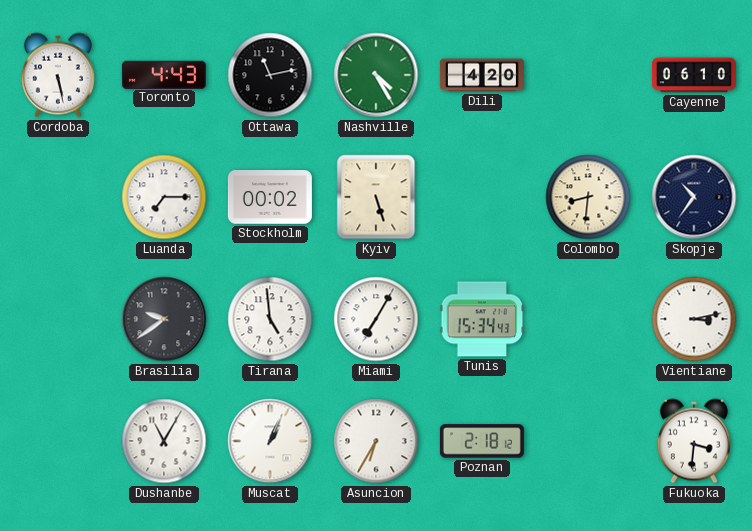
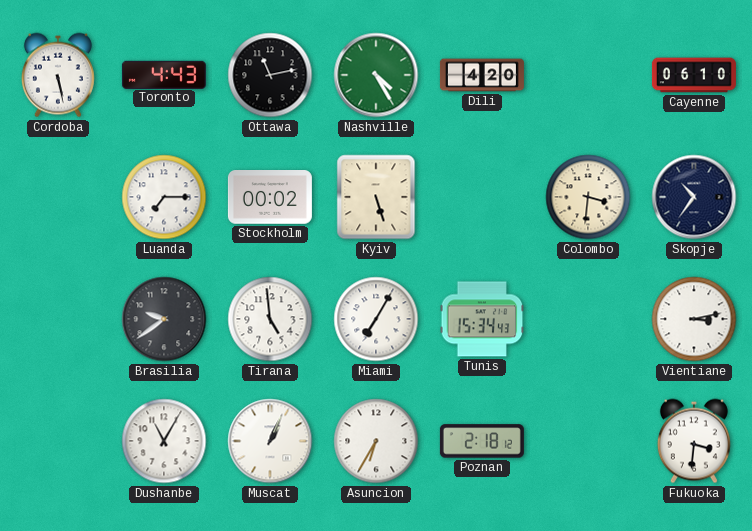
Colombo: 8:31 -> 3:31 (588, 197)
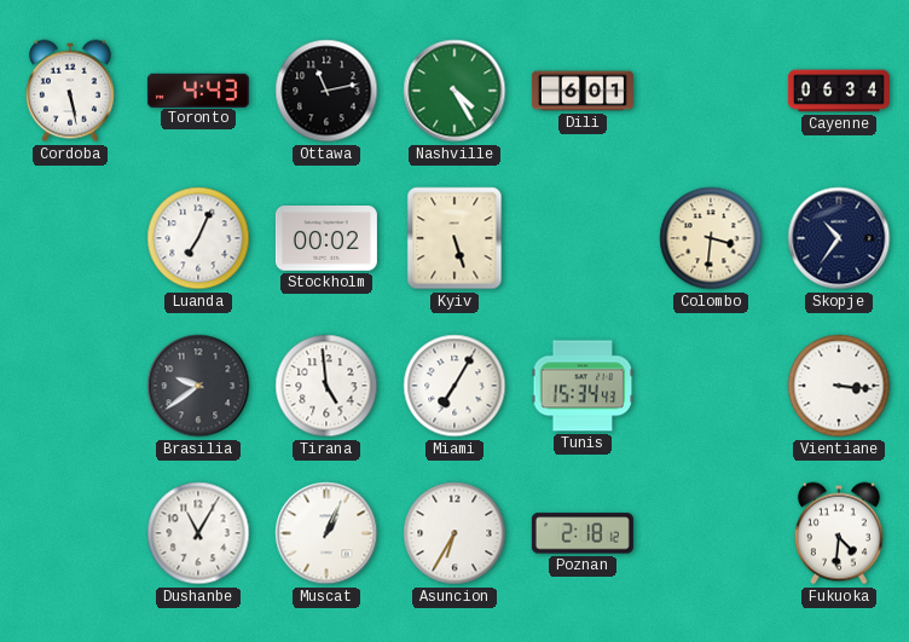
Dili: 4:20 -> 6:01 (583, 91)
Cayenne: 06:10 -> 06:34 (839, 91)
Luanda: 7:15 -> 7:04 (198, 238)
Vientiane: 3:13 -> 3:16 (839, 386)
Fukuoka: 3:31 -> 4:31 (839, 533)
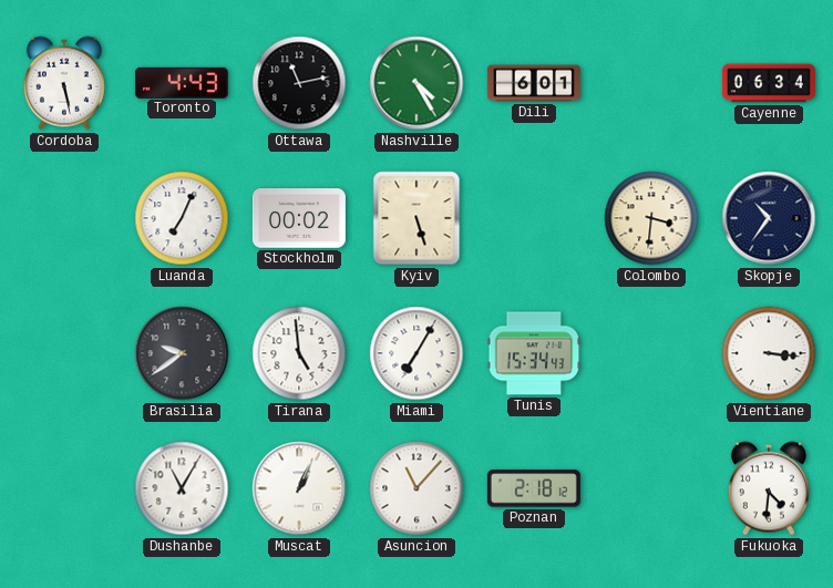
Asuncion: 6:35 -> 11:07 (416, 488)
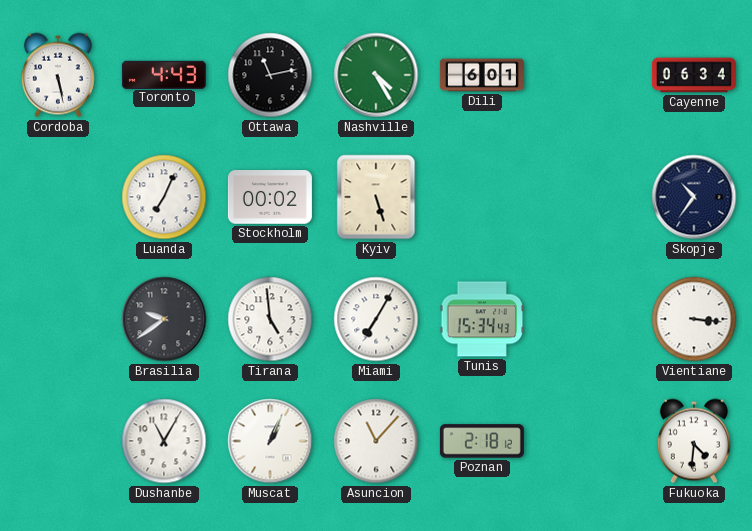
Colombo: 3:31 -> none (651, 218)
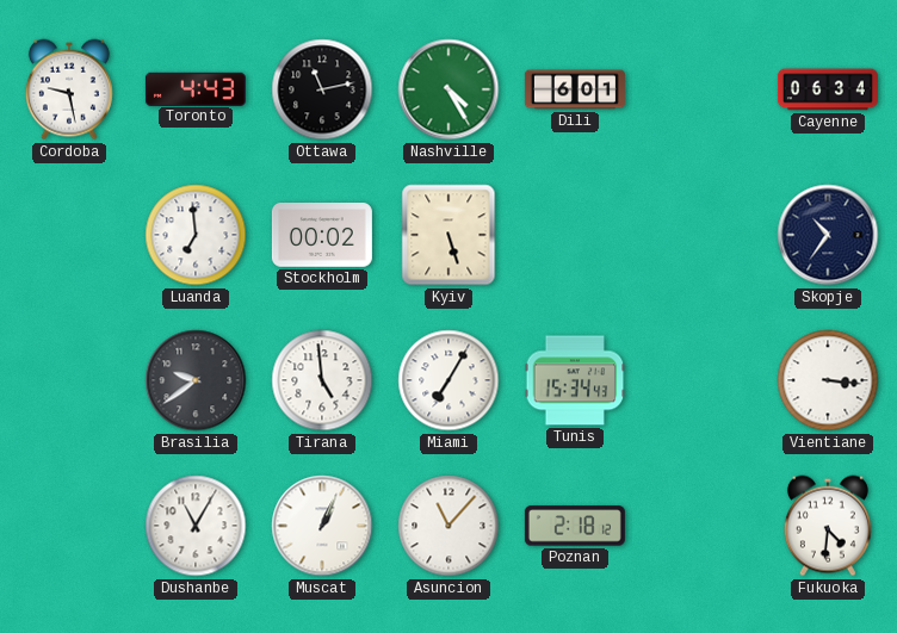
Cordoba: 5:28 -> 9:28 (69, 89)
Luanda: 7:04 -> 6:59 (196, 235)
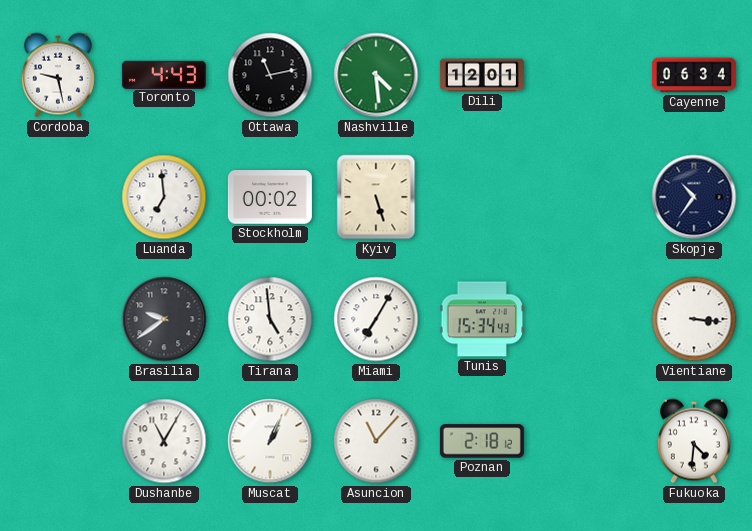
Nashville: 4:25 -> 4:29 (376, 75)
Dili: 6:01 -> 12:01 (482, 75)
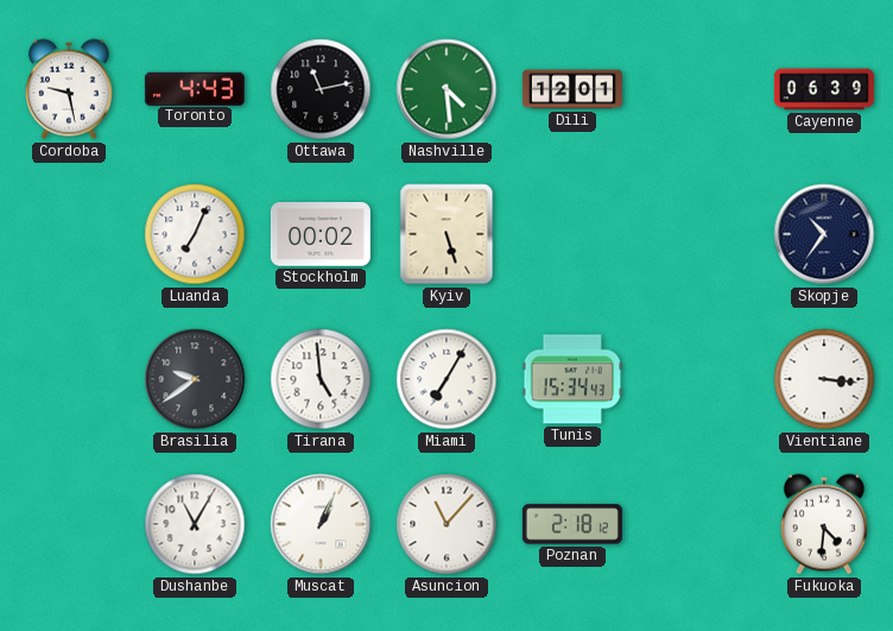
Cayenne: 06:34 -> 06:39 (824, 89)
Luanda: 6:59 -> 7:04 (195, 234)
